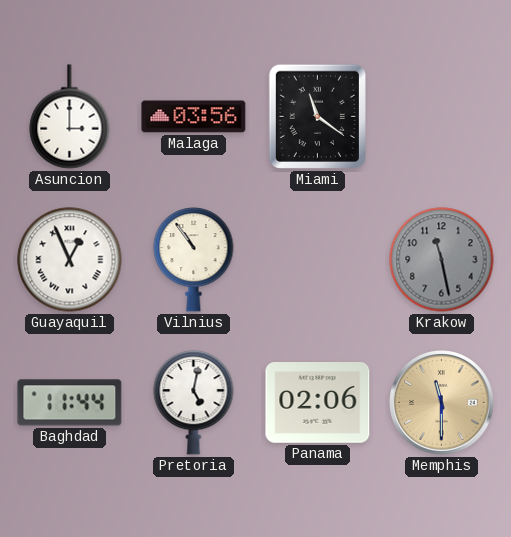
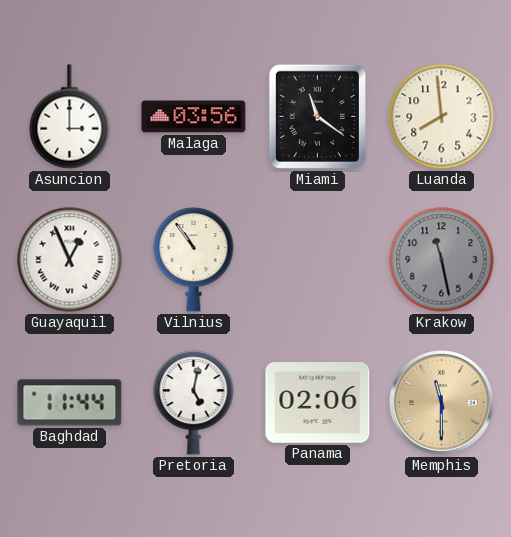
Luanda: none -> 7:59 (442, 117)
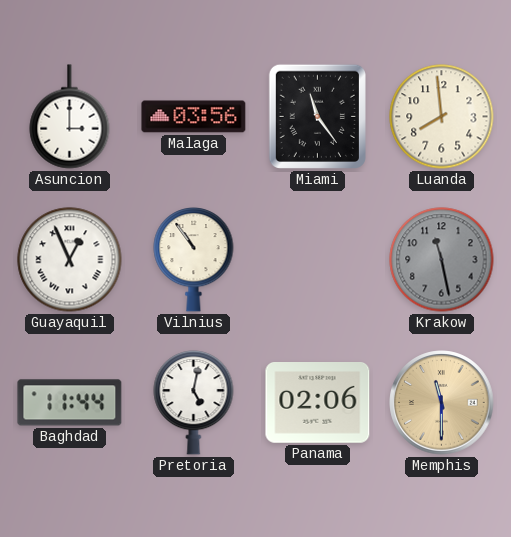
Miami: 11:21 -> 11:24 (317, 116)
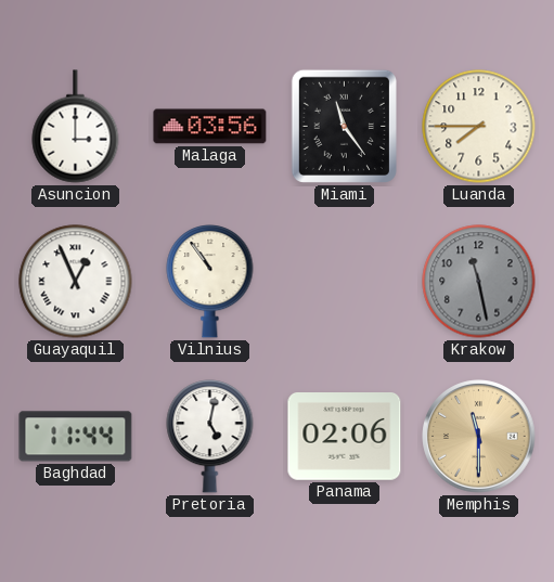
Luanda: 7:59 -> 7:45 (479, 127)
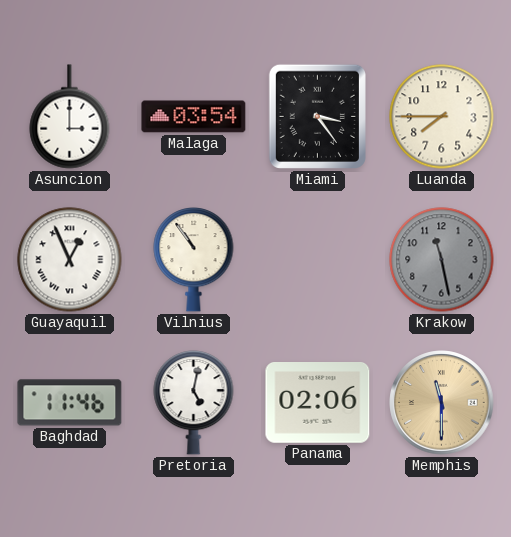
Malaga: 03:56 -> 03:54 (194, 117)
Miami: 11:24 -> 3:24 (317, 116)
Baghdad: 11:44 -> 11:46 (70, 403)
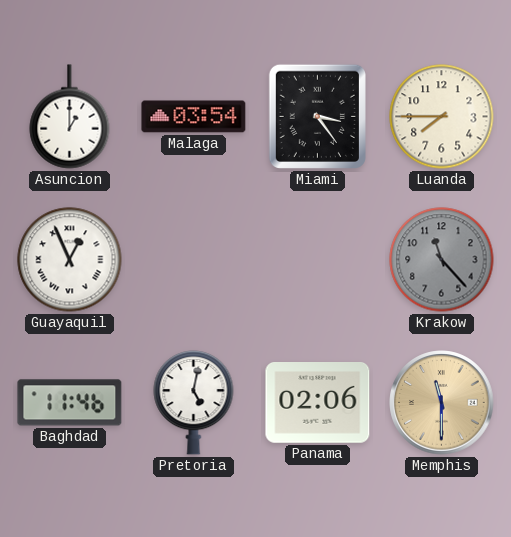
Asuncion: 3:00 -> 1:00 (70, 117)
Vilnius: 10:54 -> none (194, 260)
Krakow: 11:28 -> 11:23 (442, 260)
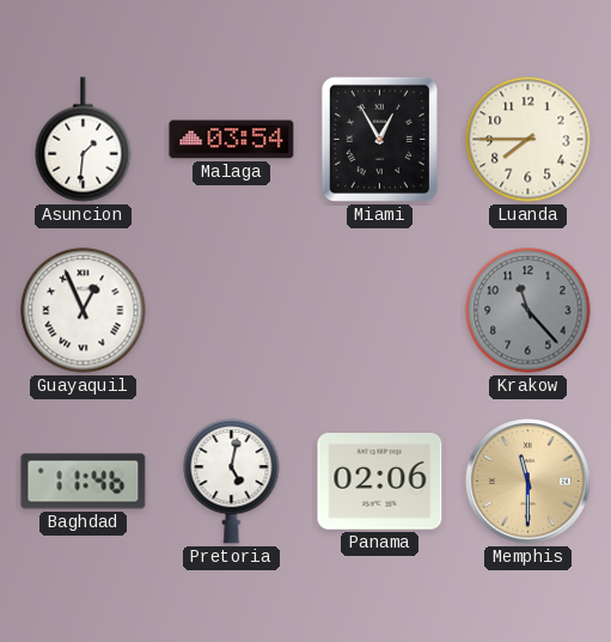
Asuncion: 1:00 -> 1:31 (84, 140)
Miami: 3:24 -> 12:55 (379, 139)
